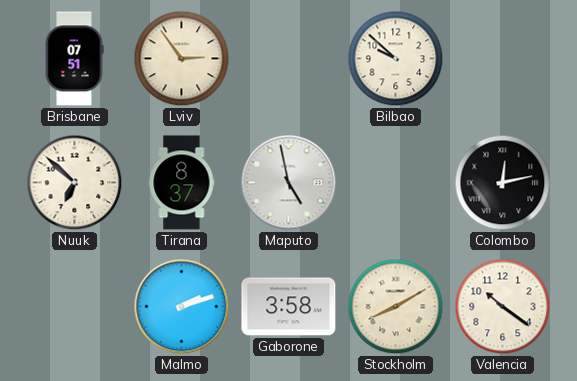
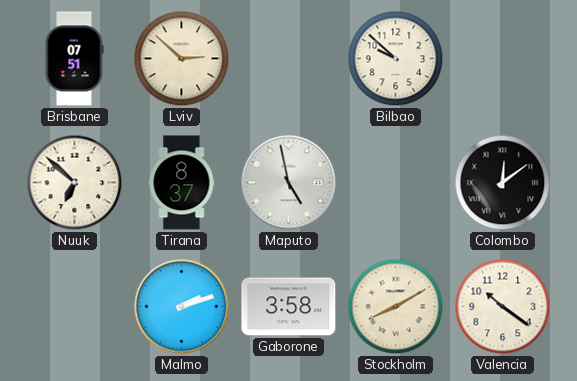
Lviv: 2:54 -> 2:52 (182, 59)
Colombo: 12:13 -> 12:09 (503, 183)
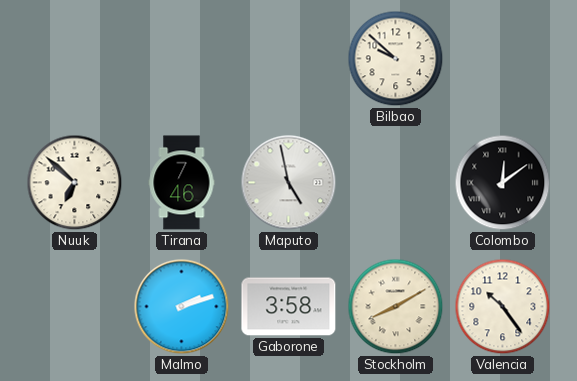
Brisbane: 07:51 -> none (74, 59)
Lviv: 2:52 -> none (182, 59)
Tirana: 8:37 -> 7:46 (182, 183)
Valencia: 10:21 -> 10:24 (503, 307)
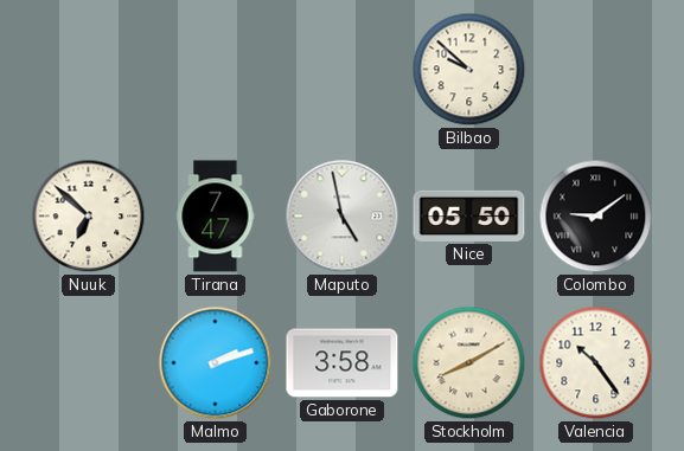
Tirana: 7:46 -> 7:47 (216, 217)
Nice: none -> 05:50 (469, 215)
Colombo: 12:09 -> 9:09 (596, 217)
